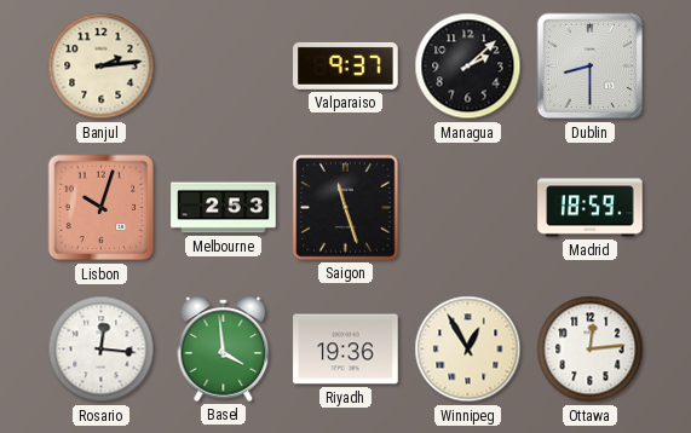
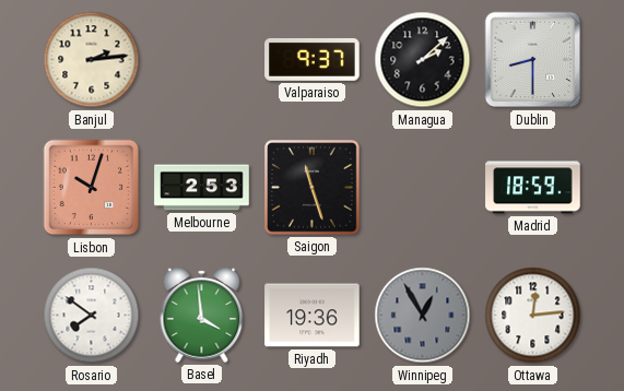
Rosario: 12:16 -> 7:51 (92, 316)
Winnipeg dial: cream -> grey (423, 316)
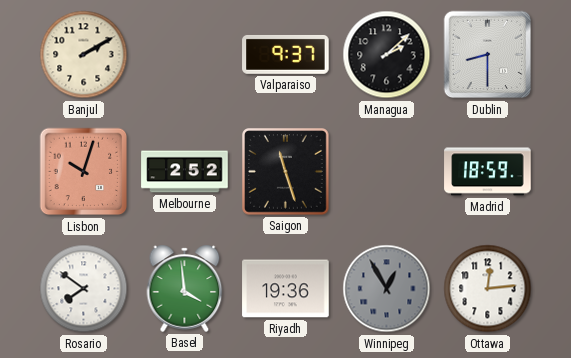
Banjul: 2:14 -> 2:10 (84, 55)
Melbourne: 2:53 -> 2:52 (185, 172)
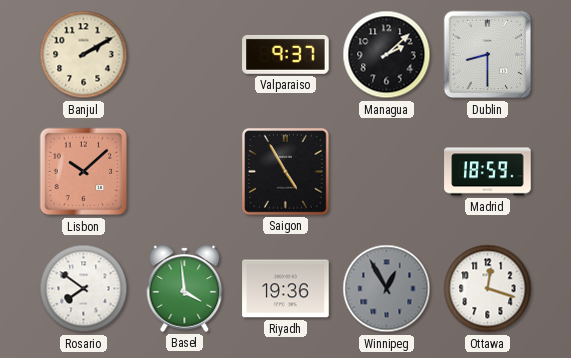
Lisbon: 10:03 -> 10:08 (84, 172)
Melbourne: 2:52 -> none (185, 172)
Saigon: 11:27 -> 4:55 (286, 172)
Ottawa: 12:14 -> 12:18 (488, 289)
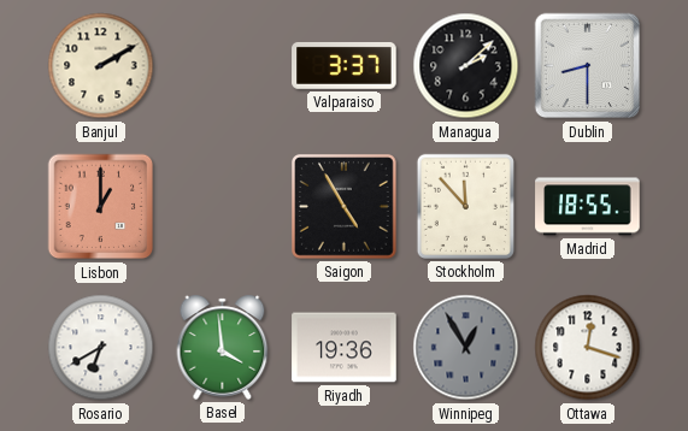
Valparaiso: 9:37 -> 3:37 (345, 65)
Lisbon: 10:08 -> 1:00 (101, 207)
Stockholm: none -> 11:53 (465, 206)
Madrid: 18:59 -> 18:55 (588, 207)
Rosario: 7:51 -> 6:40 (101, 348)
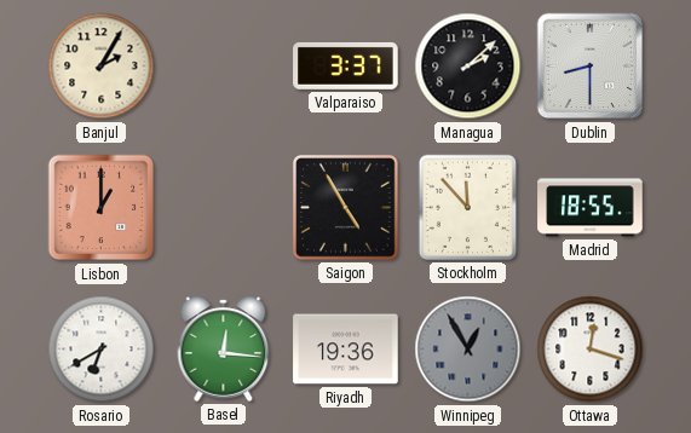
Banjul: 2:10 -> 2:05 (102, 67)
Basel: 3:59 -> 12:16 (224, 348)
